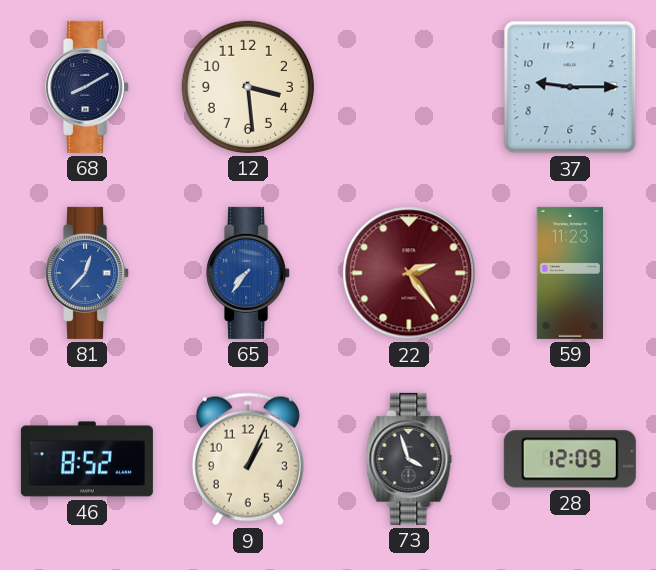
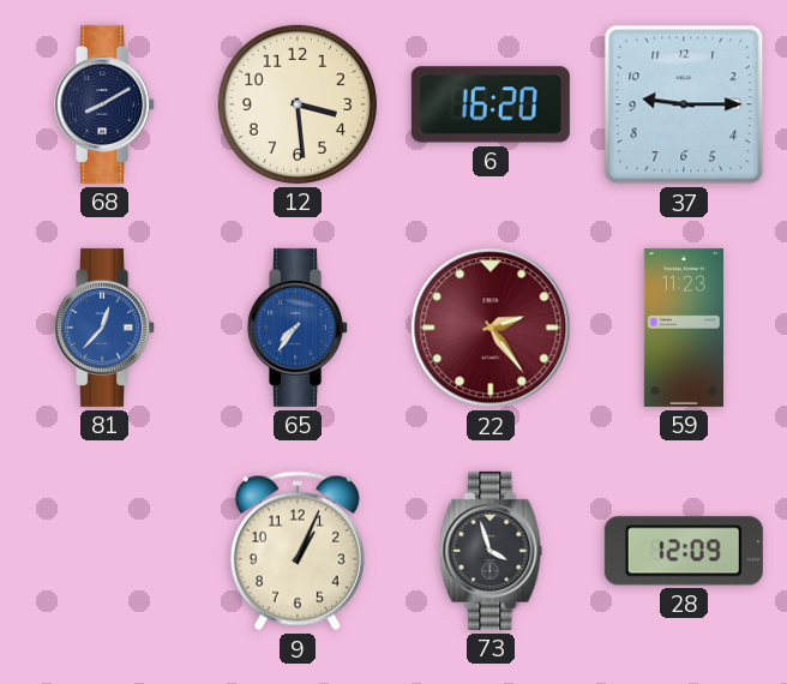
6: none -> 16:20 (491, 104)
46: 8:52 -> none (87, 459)
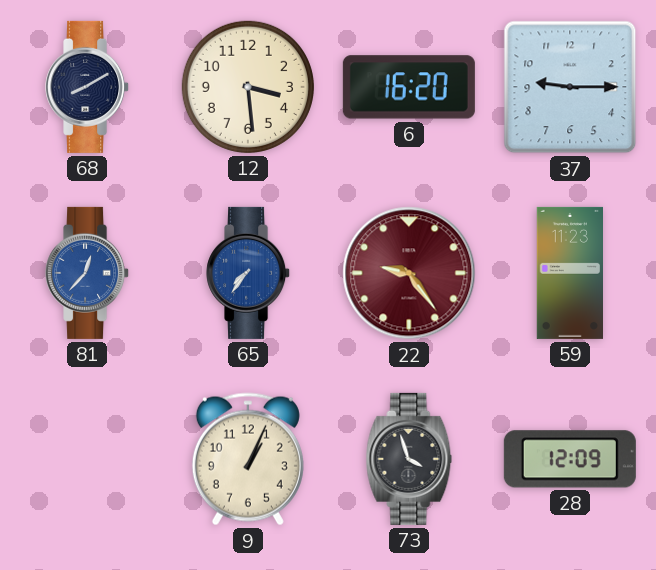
22: 2:24 -> 9:24 (409, 273)
